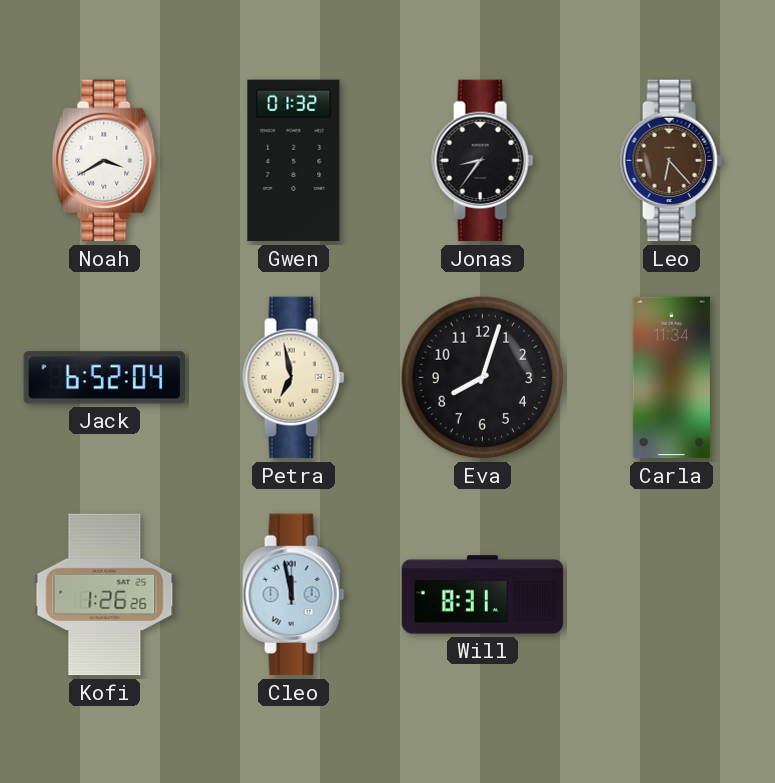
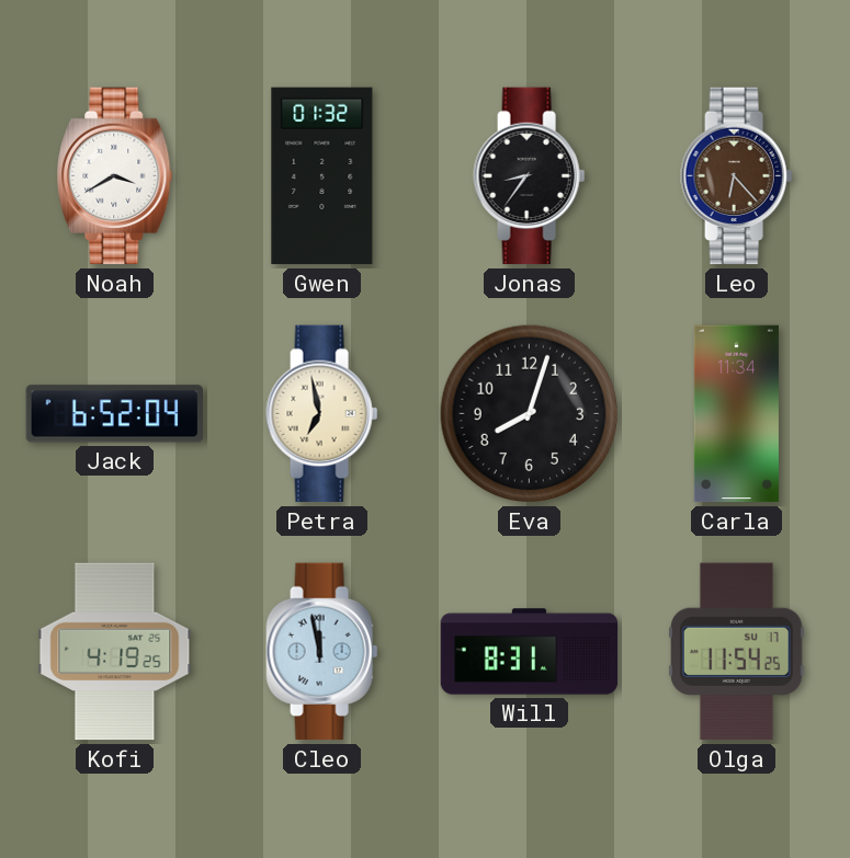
Kofi: 1:26 -> 4:19 (115, 652)
Olga: none -> 11:54 (736, 652)
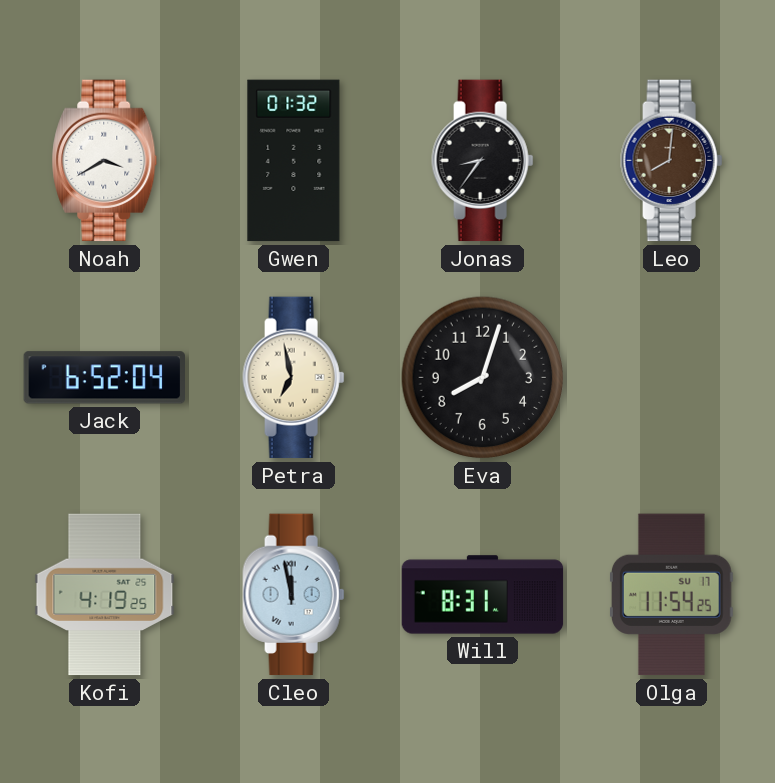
Leo: 6:23 -> 8:01 (672, 161)
Carla: 11:34 -> none (736, 414)
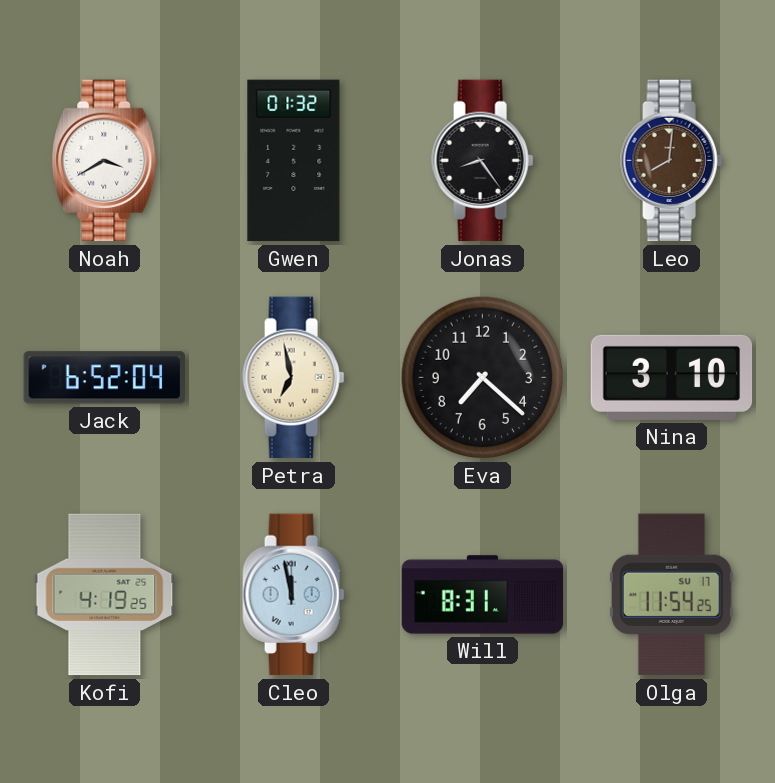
Jonas: 8:36 -> 8:24 (483, 161)
Eva: 8:03 -> 7:22 (483, 378)
Nina: none -> 3:10 (672, 377)
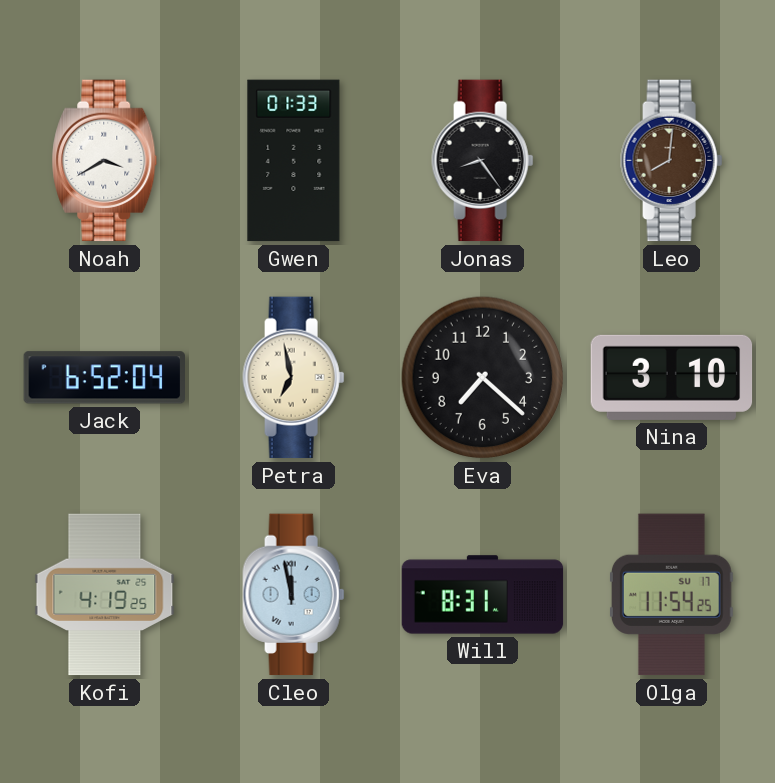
Gwen: 01:32 -> 01:33 (294, 161)
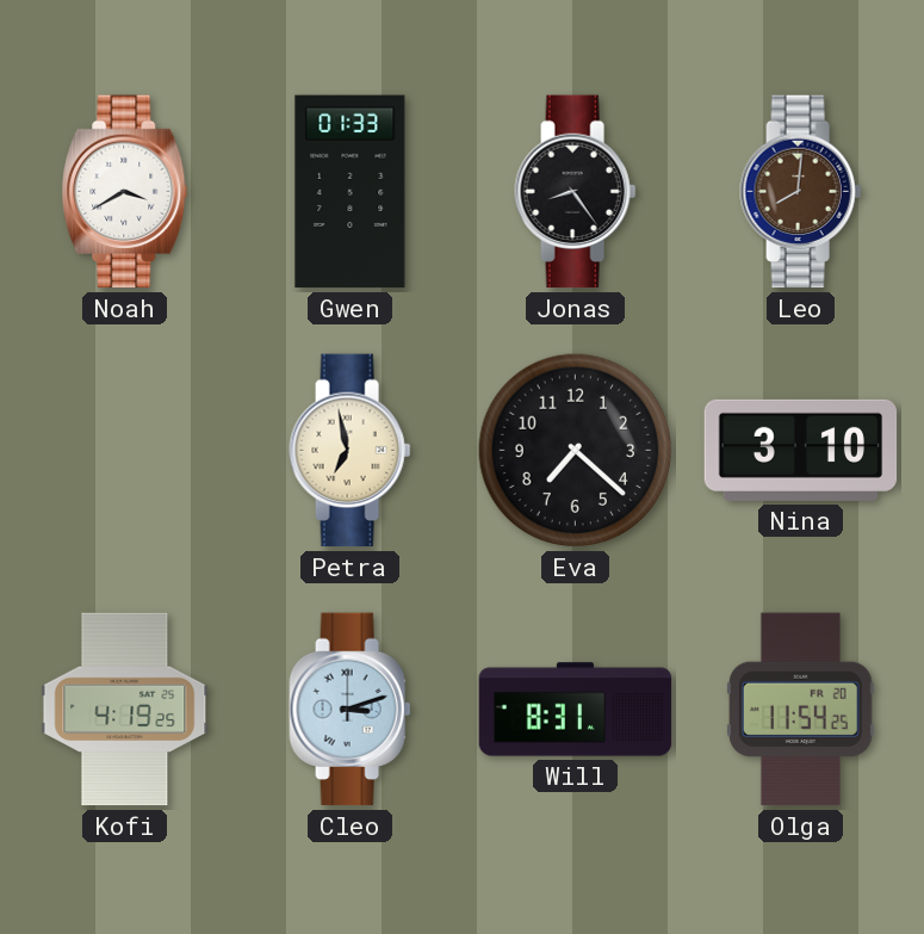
Jack: 6:52 -> none (104, 378)
Cleo: 11:58 -> 3:12 (351, 710)
Olga date: SU 17 -> FR 20 (800, 710)
